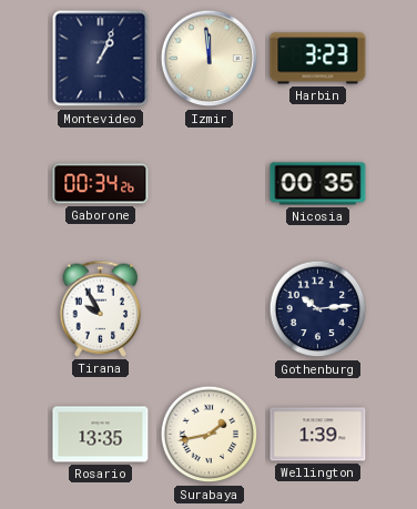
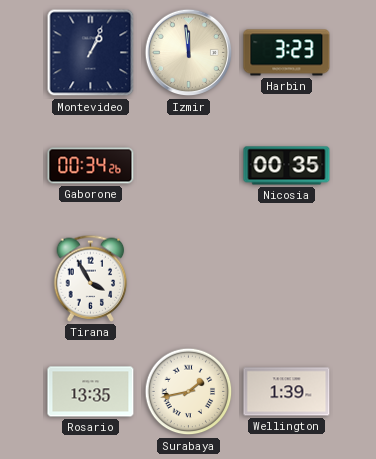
Tirana: 9:55 -> 3:55 (91, 278)
Gothenburg: 10:14 -> none (318, 309)
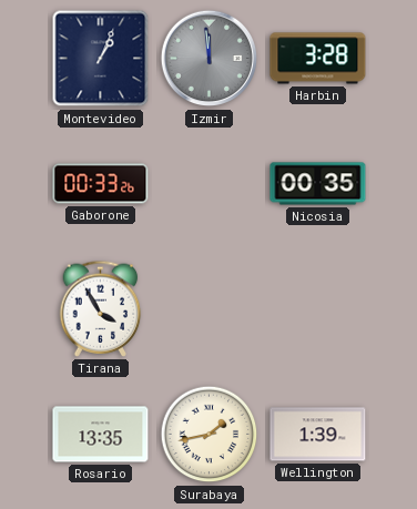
Izmir dial: cream -> grey (210, 59)
Harbin: 3:23 -> 3:28 (318, 59)
Gaborone: 00:34 -> 00:33 (101, 184)
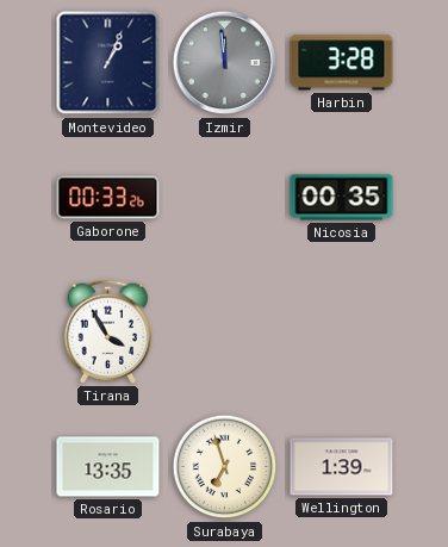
Surabaya: 1:43 -> 6:57 (225, 467)
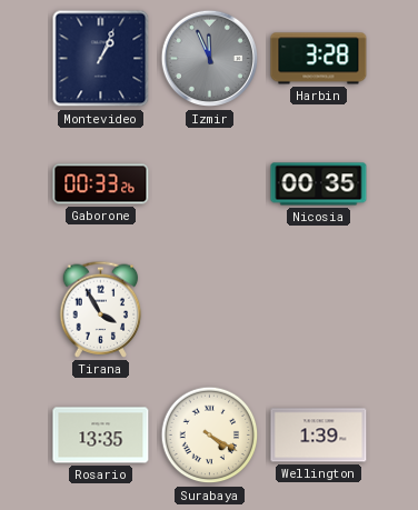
Izmir: 11:59 -> 11:56 (210, 59)
Surabaya: 6:57 -> 4:20 (210, 436)
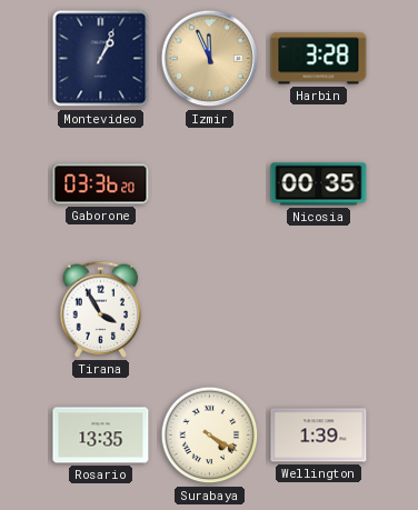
Izmir dial: grey -> champagne (210, 59)
Gaborone: 00:33 -> 03:36 (101, 184)
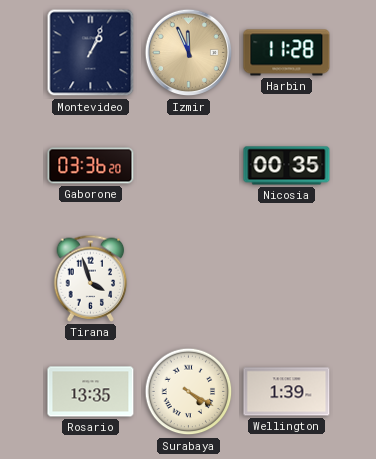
Harbin: 3:28 -> 11:28 (287, 53)
Tirana: 3:55 -> 3:57 (91, 278)
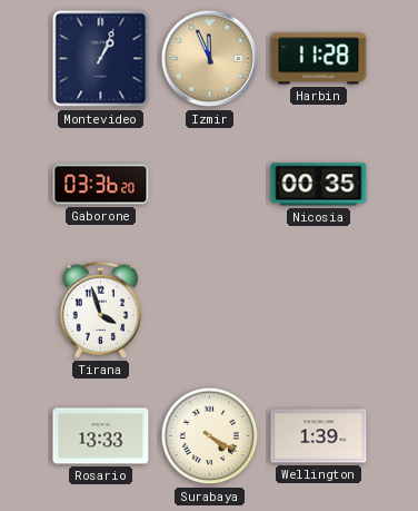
Rosario: 13:35 -> 13:33 (101, 436)
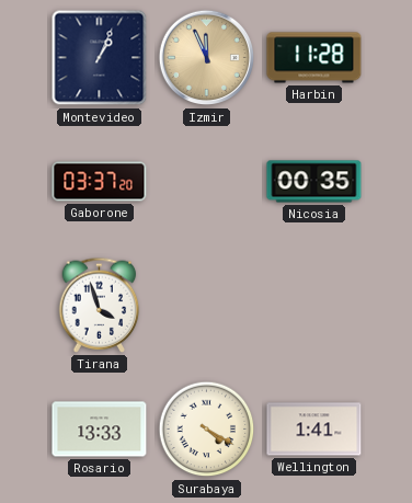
Gaborone: 03:36 -> 03:37 (100, 182)
Wellington: 1:39 -> 1:41 (314, 430)
